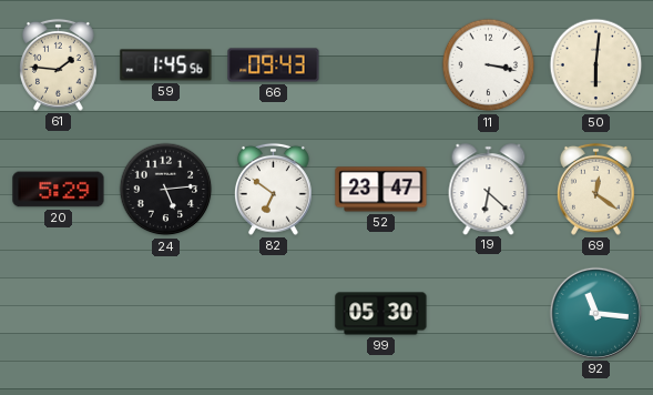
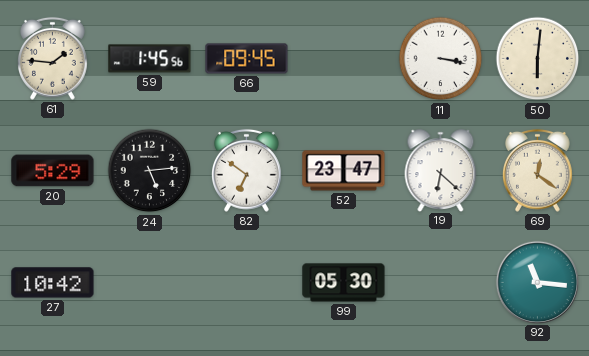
66: 09:43 -> 09:45 (247, 59)
27: none -> 10:42 (53, 283)
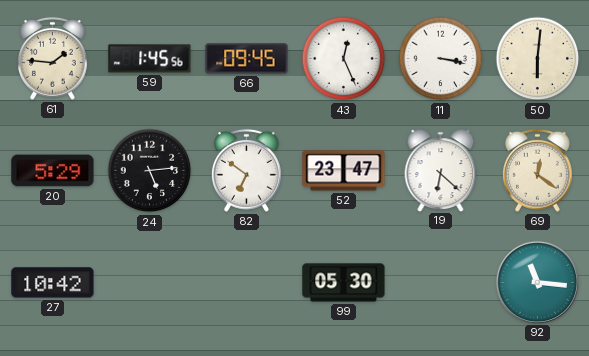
43: none -> 12:26 (344, 59)
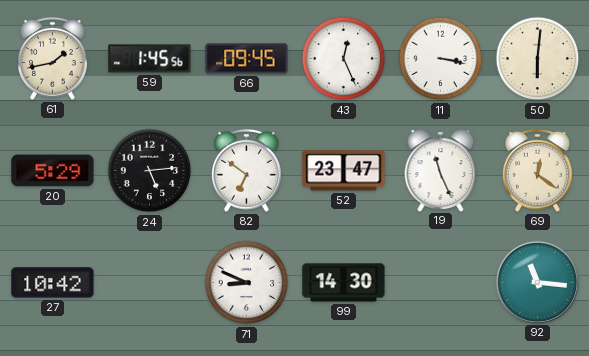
61: 1:46 -> 1:43 (53, 58)
19: 6:22 -> 11:26 (441, 170)
71: none -> 8:49 (247, 283)
99: 05:30 -> 14:30 (344, 283)
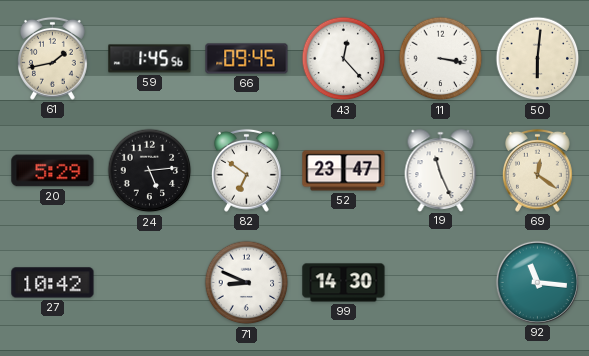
43: 12:26 -> 12:23 (344, 59)
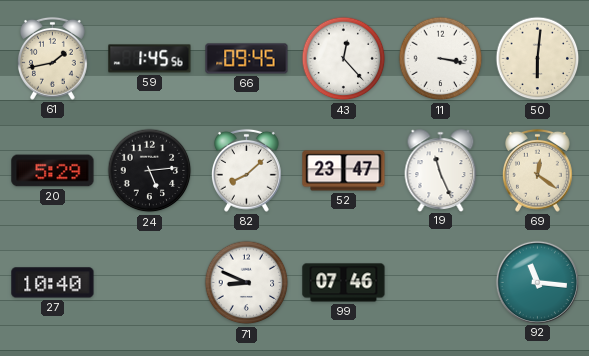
82: 6:51 -> 8:08 (247, 170)
27: 10:42 -> 10:40 (53, 283)
99: 14:30 -> 07:46 (344, 283)
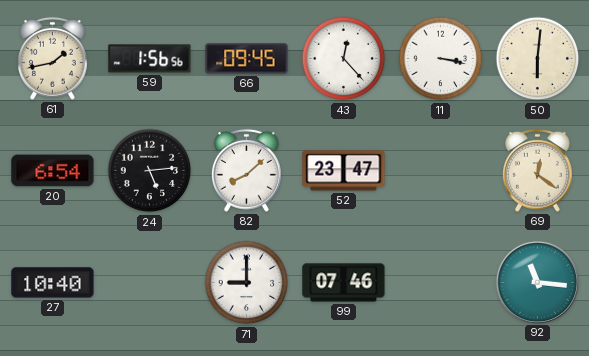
59: 1:45 -> 1:56 (150, 59)
20: 5:29 -> 6:54 (53, 171)
19: 11:26 -> none (441, 170)
71: 8:49 -> 9:00 (247, 283)
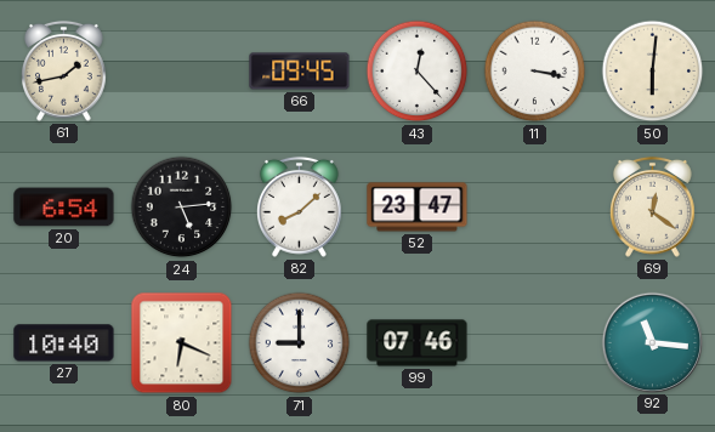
59: 1:56 -> none (150, 59)
80: none -> 6:19 (182, 343)
